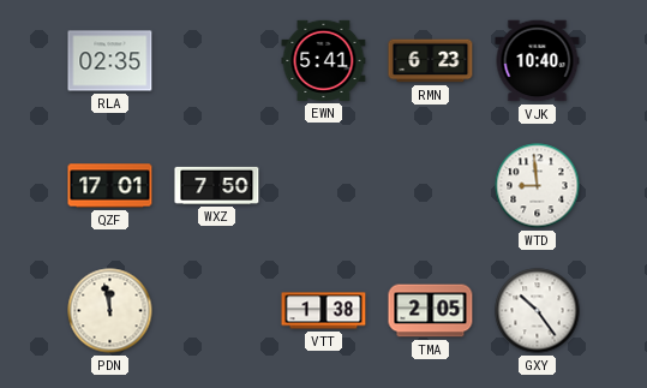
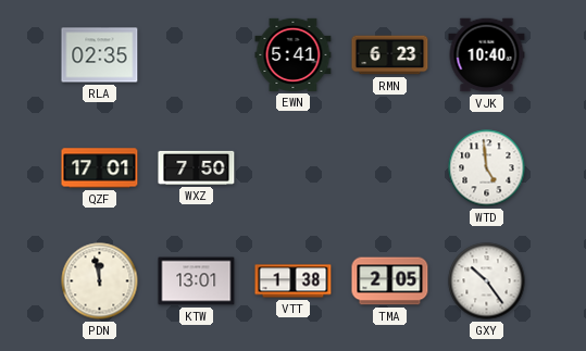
WTD: 8:59 -> 4:59 (487, 168)
KTW: none -> 13:01 (197, 281)
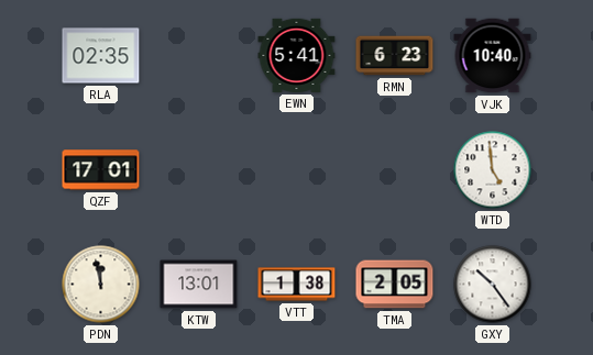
WXZ: 7:50 -> none (197, 167)
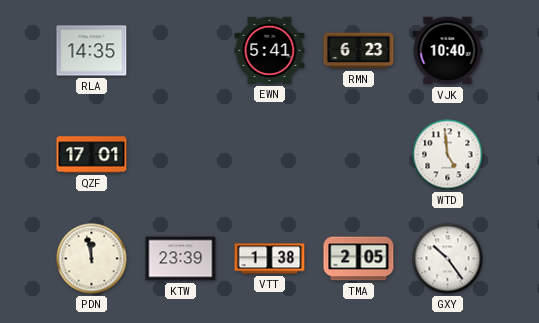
RLA: 02:35 -> 14:35 (92, 51)
KTW: 13:01 -> 23:39 (181, 259)
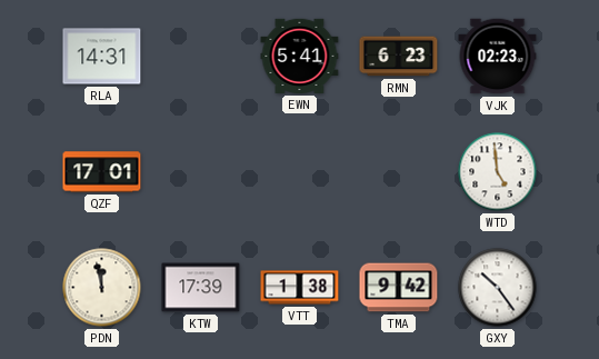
RLA: 14:35 -> 14:31 (102, 57)
VJK: 10:40 -> 02:23 (498, 57)
KTW: 23:39 -> 17:39 (201, 288)
TMA: 2:05 -> 9:42 (399, 288)
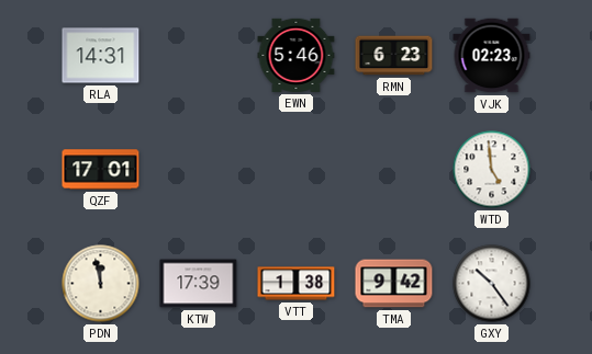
EWN: 5:41 -> 5:46 (297, 55)
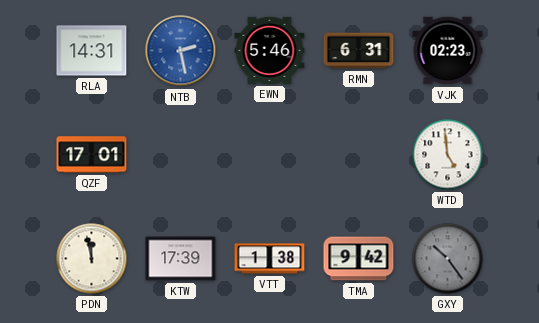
NTB: none -> 2:28 (181, 51)
RMN: 6:23 -> 6:31 (359, 51)
GXY dial: white -> grey (448, 259)
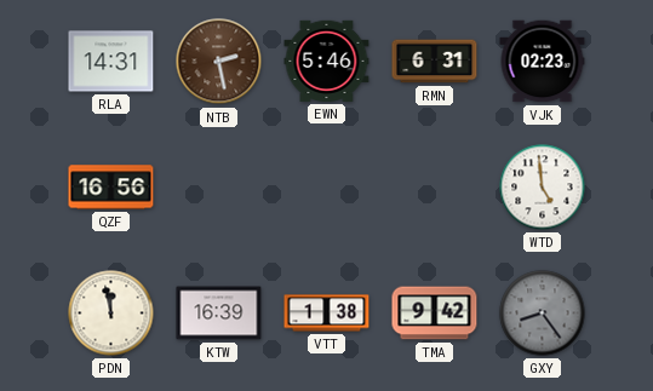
NTB dial: blue -> brown (219, 62)
QZF: 17:01 -> 16:56 (111, 188)
KTW: 17:39 -> 16:39 (219, 314)
GXY: 10:24 -> 8:24 (543, 314)
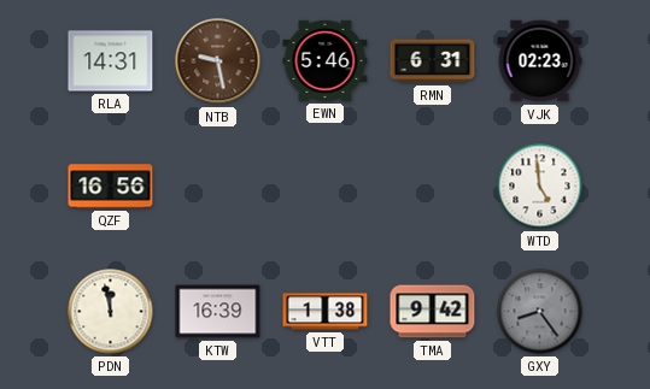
NTB: 2:28 -> 9:28 (218, 61)
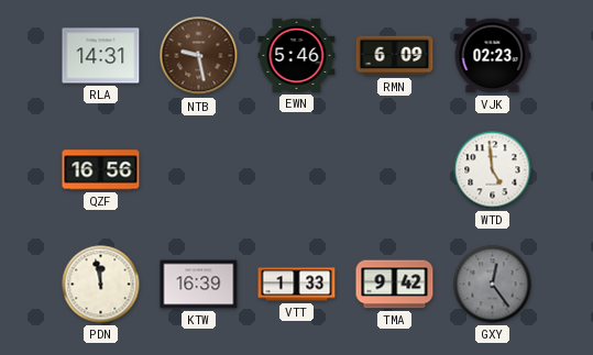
RMN: 6:31 -> 6:09 (395, 56)
VTT: 1:38 -> 1:33 (297, 285)
GXY: 8:24 -> 12:24 (493, 285)
